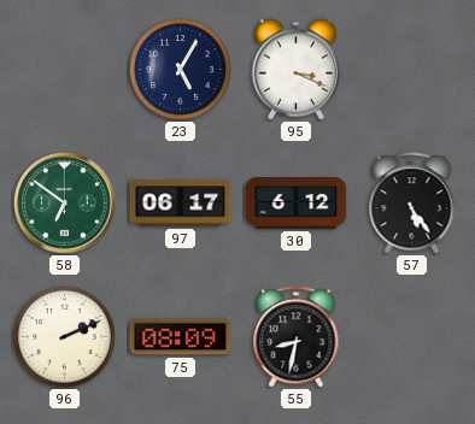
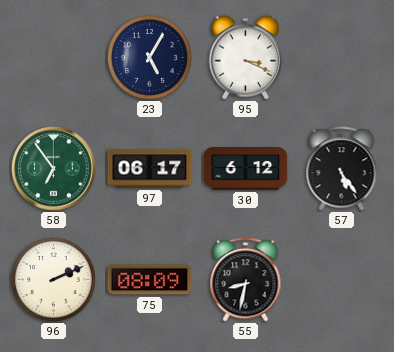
58: 6:51 -> 6:54 (54, 169)
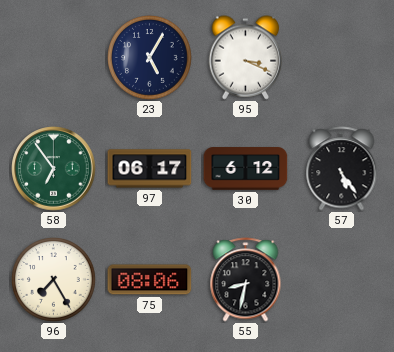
96: 2:11 -> 7:25 (54, 280)
75: 08:09 -> 08:06 (150, 280)
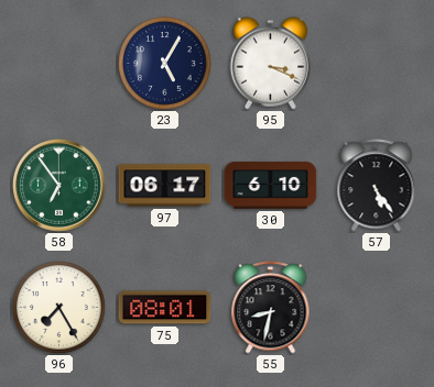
30: 6:12 -> 6:10 (271, 186)
75: 08:06 -> 08:01 (165, 308)
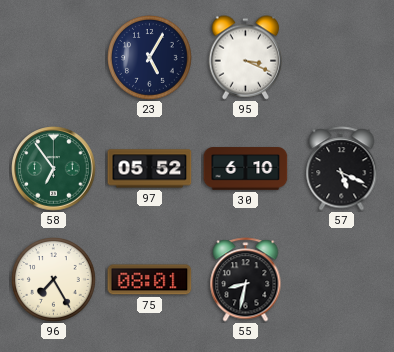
97: 06:17 -> 05:52 (150, 169)
57: 5:24 -> 5:19 (342, 169)
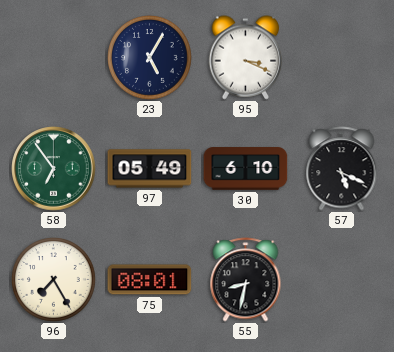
97: 05:52 -> 05:49 (150, 169)
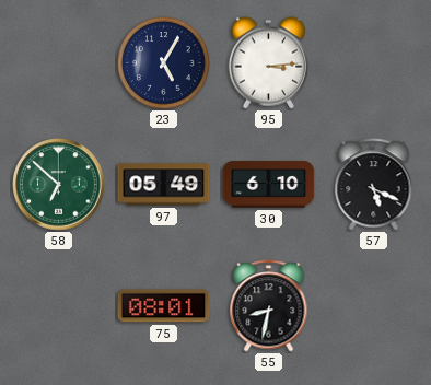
95: 3:19 -> 3:14 (269, 63)
58: 6:54 -> 6:52 (59, 185)
96: 7:25 -> none (54, 280)
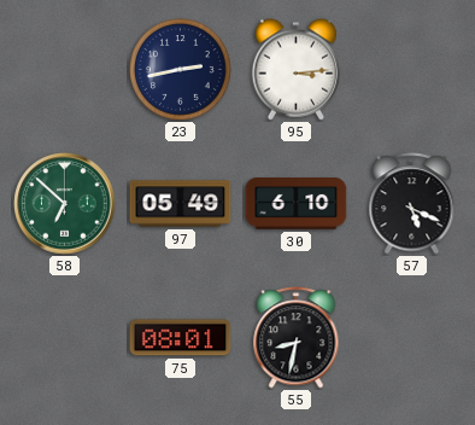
23: 5:05 -> 2:43 (181, 70)
